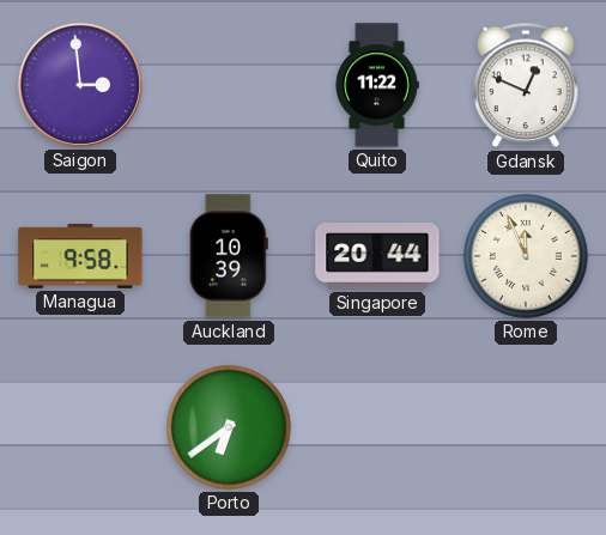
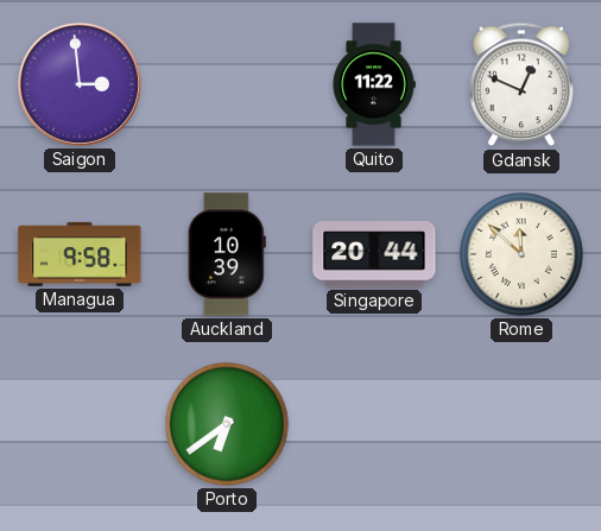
Rome: 11:56 -> 11:52 (523, 255)
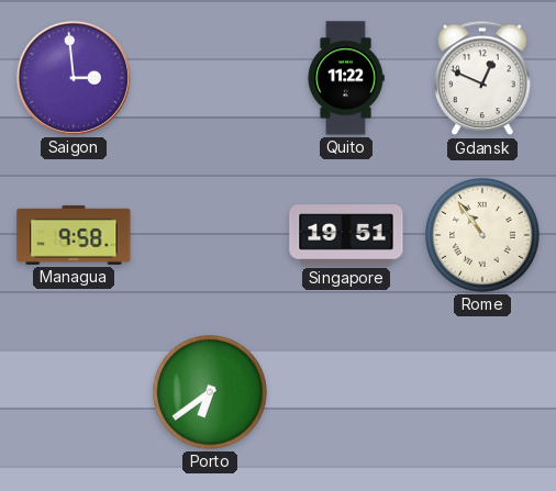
Auckland: 10:39 -> none (227, 254)
Singapore: 20:44 -> 19:51 (346, 235)
Rome: 11:52 -> 10:54 (483, 236)
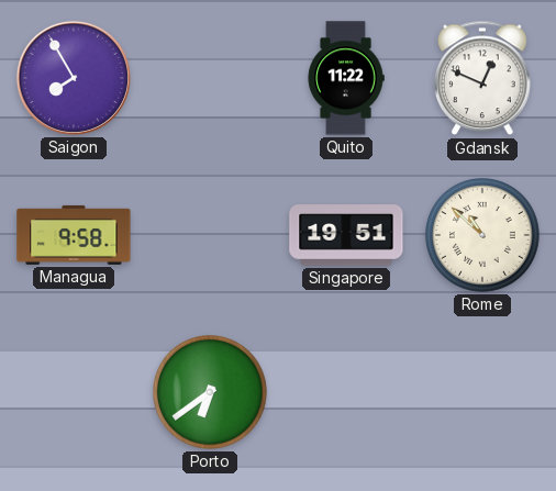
Saigon: 2:59 -> 7:55 (74, 78)
Rome: 10:54 -> 10:52 (483, 236)
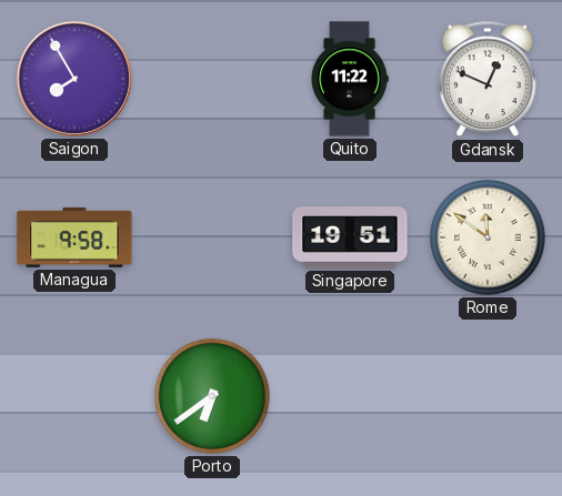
Rome: 10:52 -> 11:51 (489, 239)
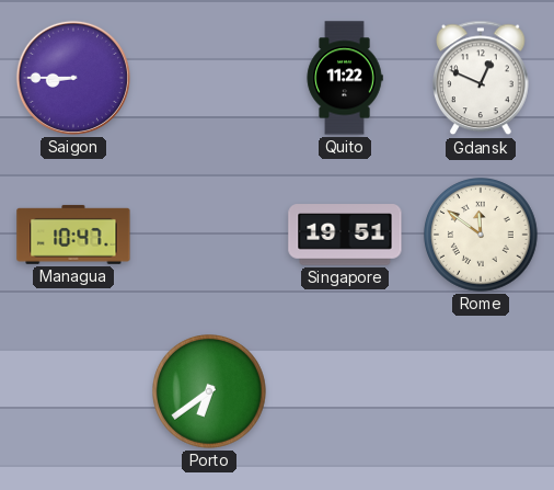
Saigon: 7:55 -> 8:45 (73, 78)
Managua: 9:58 -> 10:47 (73, 235)
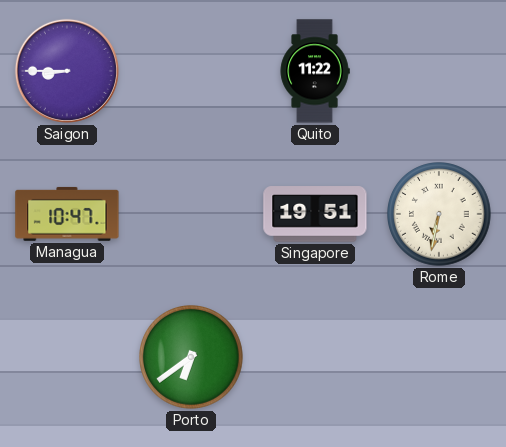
Gdansk: 12:49 -> none (482, 78)
Rome: 11:51 -> 6:32 (440, 215)
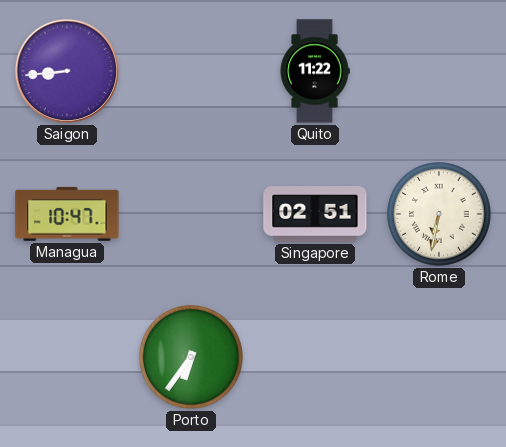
Saigon: 8:45 -> 8:44 (67, 71)
Singapore: 19:51 -> 02:51 (315, 214)
Porto: 6:39 -> 6:36 (192, 358)
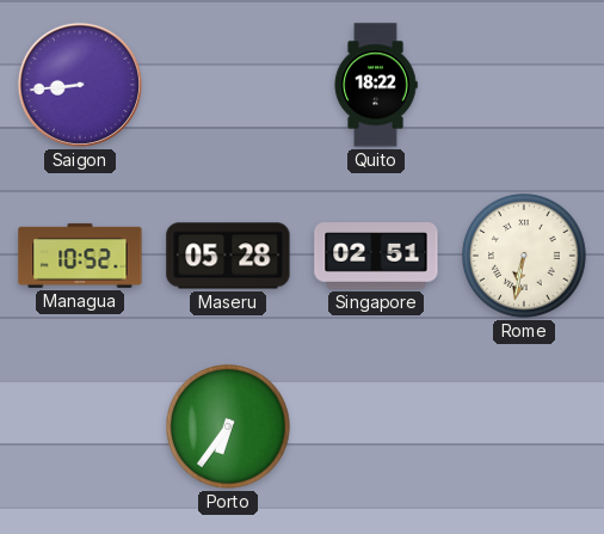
Quito: 11:22 -> 18:22 (376, 85)
Managua: 10:47 -> 10:52 (80, 256)
Maseru: none -> 05:28 (228, 256)
